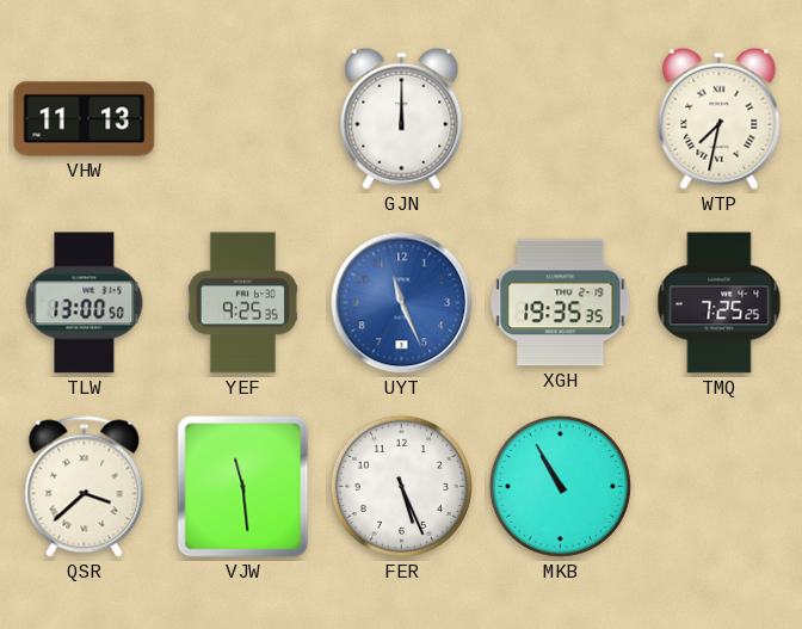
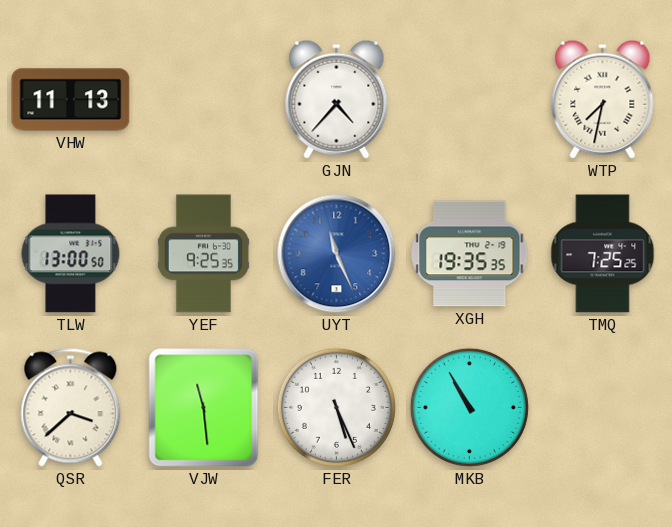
GJN: 12:00 -> 4:37 (337, 99)
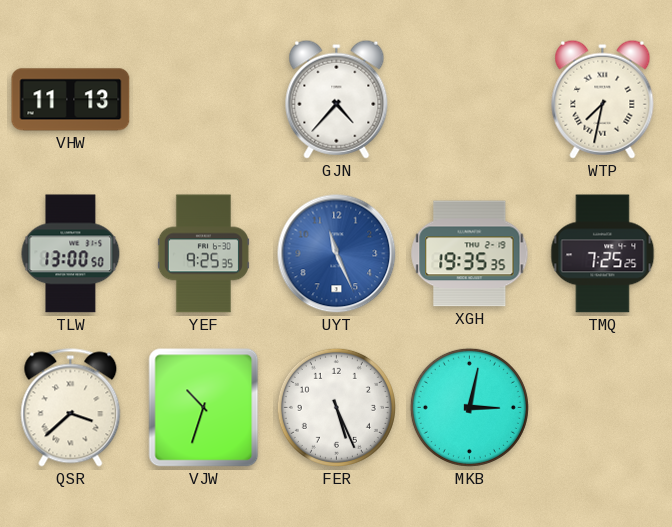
VJW: 11:29 -> 10:33 (204, 408)
MKB: 10:55 -> 3:02 (469, 407)
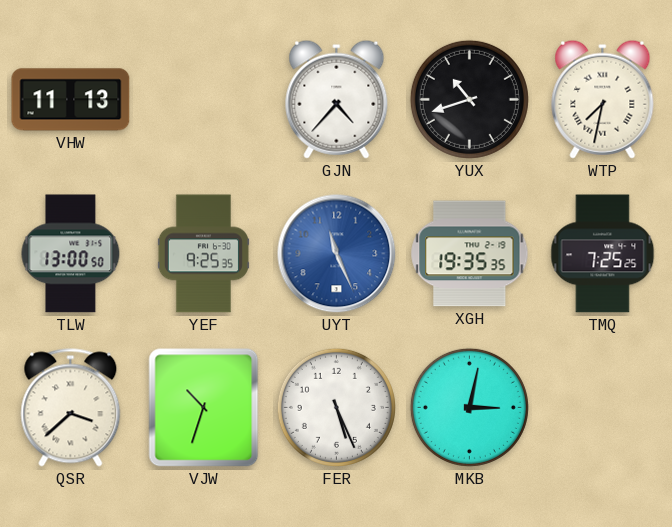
YUX: none -> 10:42 (469, 99)
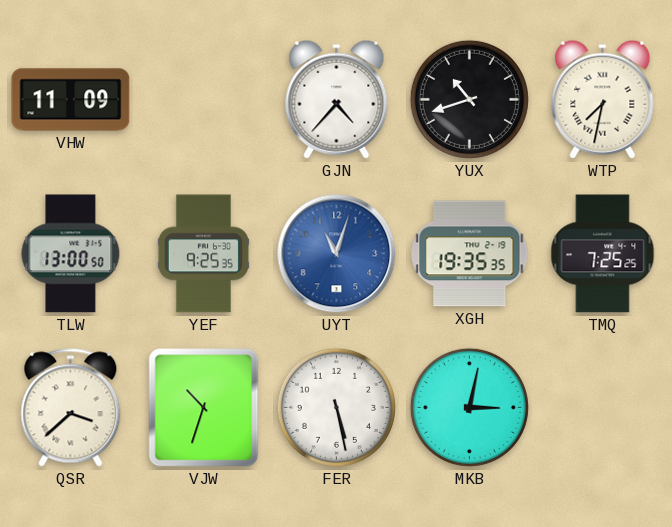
VHW: 11:13 -> 11:09 (71, 100)
UYT: 11:26 -> 11:03 (337, 254)
FER: 5:26 -> 5:28 (336, 407)
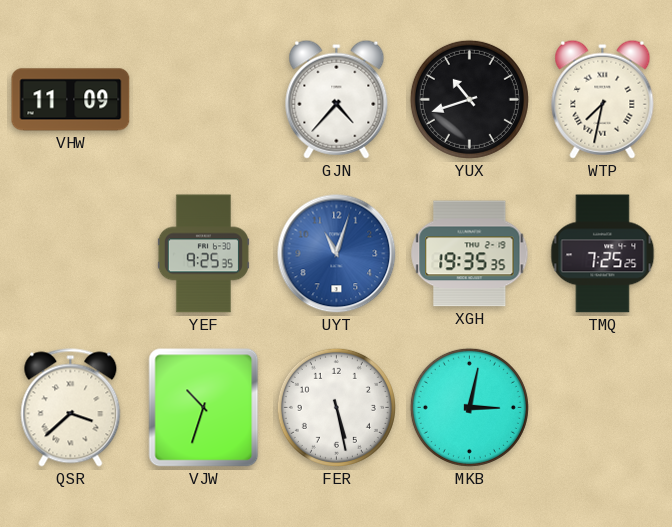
TLW: 13:00 -> none (71, 254)
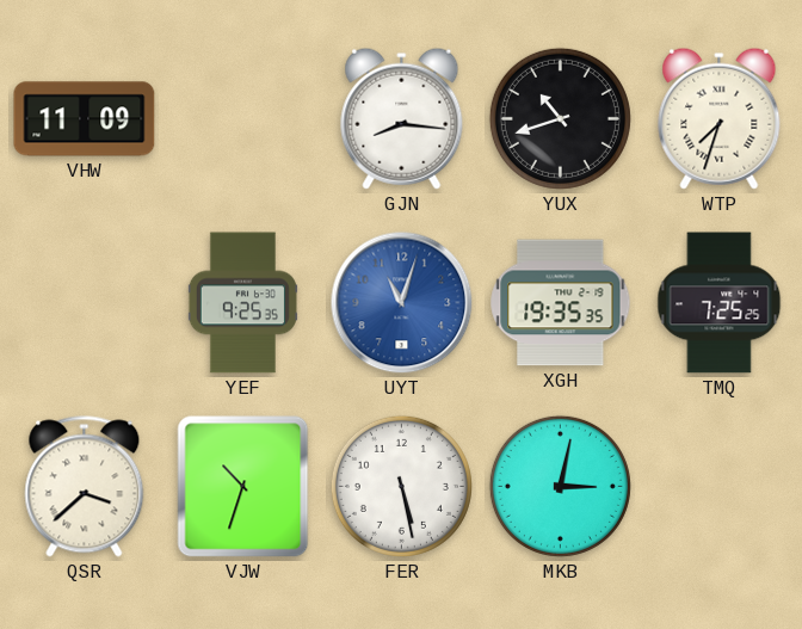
GJN: 4:37 -> 8:16 (402, 118)
WTP: 7:32 -> 7:33 (720, 118)
